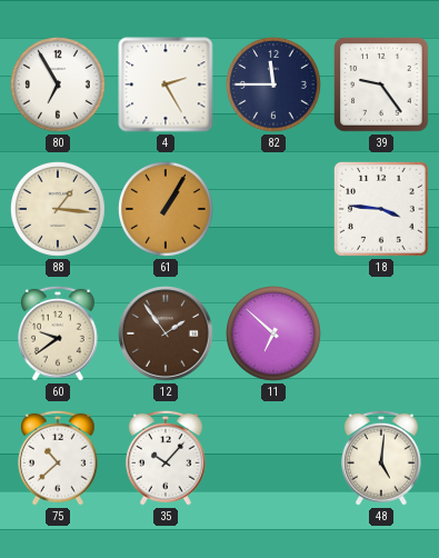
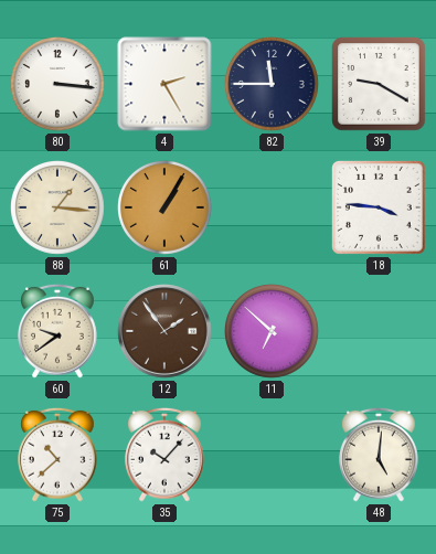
80: 6:55 -> 3:16 (59, 85)
39: 9:24 -> 9:20 (379, 84)
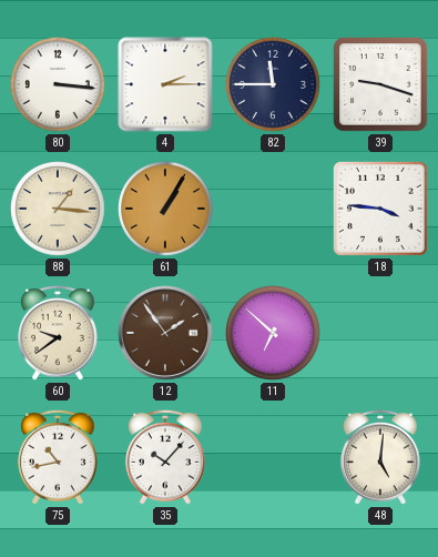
4: 2:25 -> 2:15 (165, 84)
39: 9:20 -> 9:18 (380, 84)
75: 10:38 -> 10:43 (59, 457)
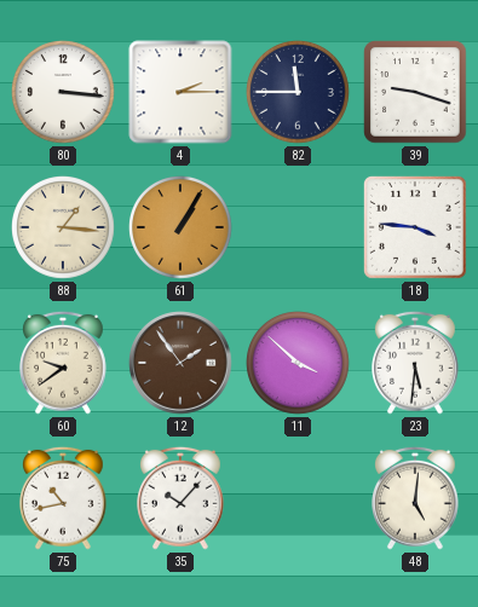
11: 6:52 -> 3:52 (299, 364)
23: none -> 5:31 (416, 363)
